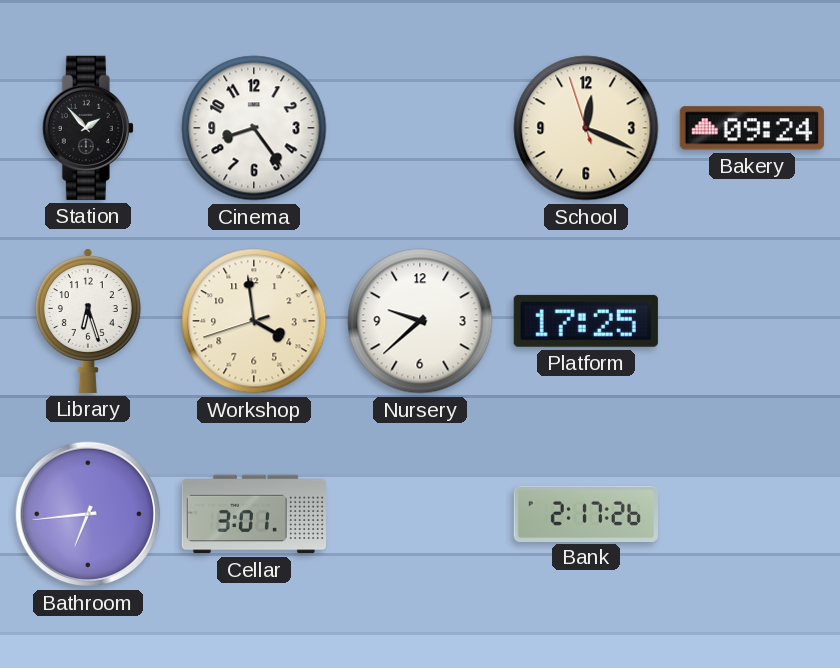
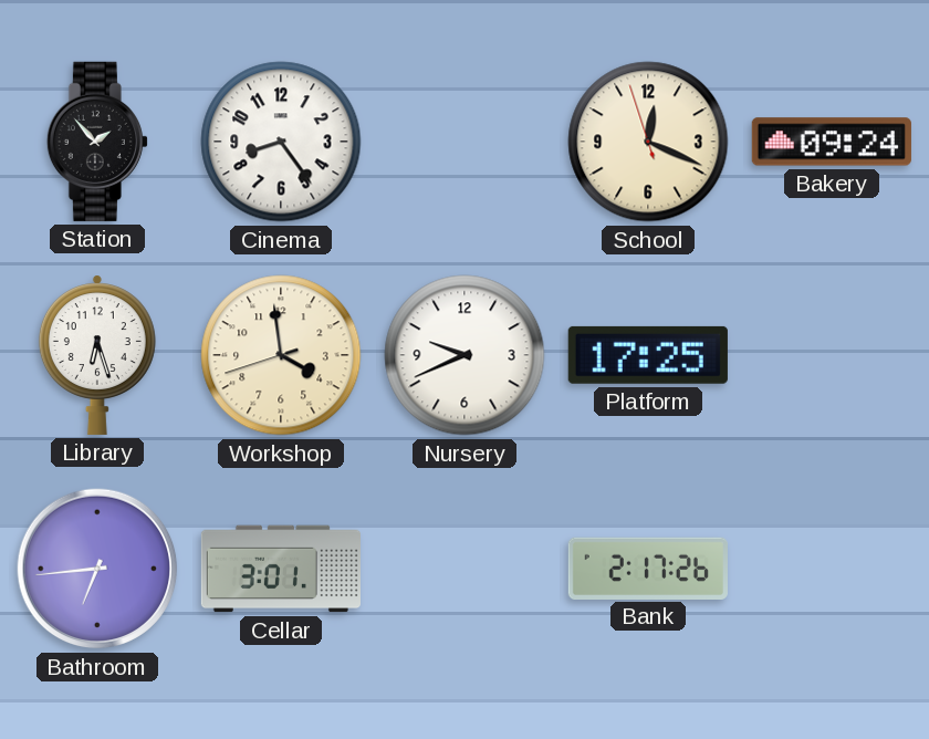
Nursery: 9:38 -> 9:41 (464, 355)
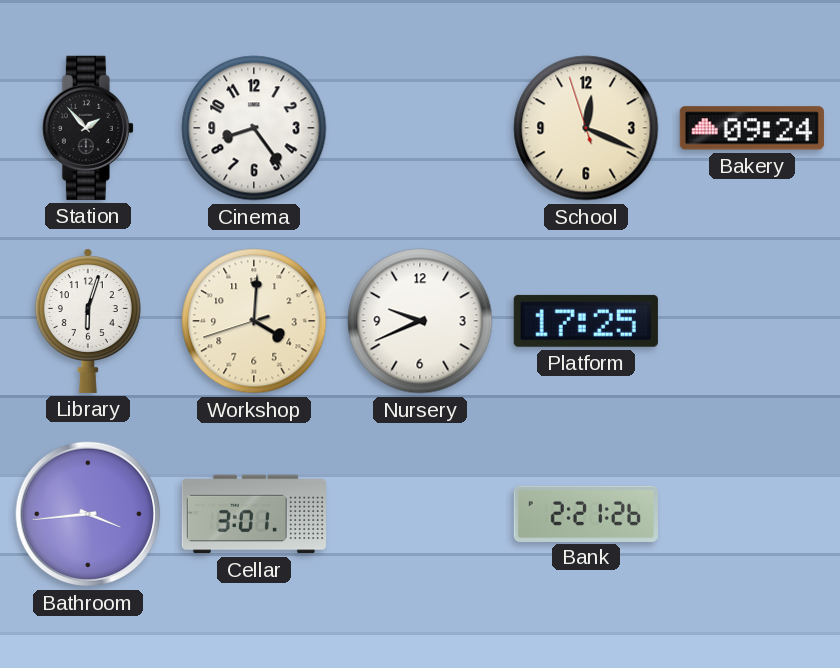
Library: 6:27 -> 6:03 (88, 321)
Workshop: 3:58 -> 4:00 (254, 321)
Bathroom: 6:44 -> 3:44 (88, 514)
Bank: 2:17 -> 2:21 (586, 513)
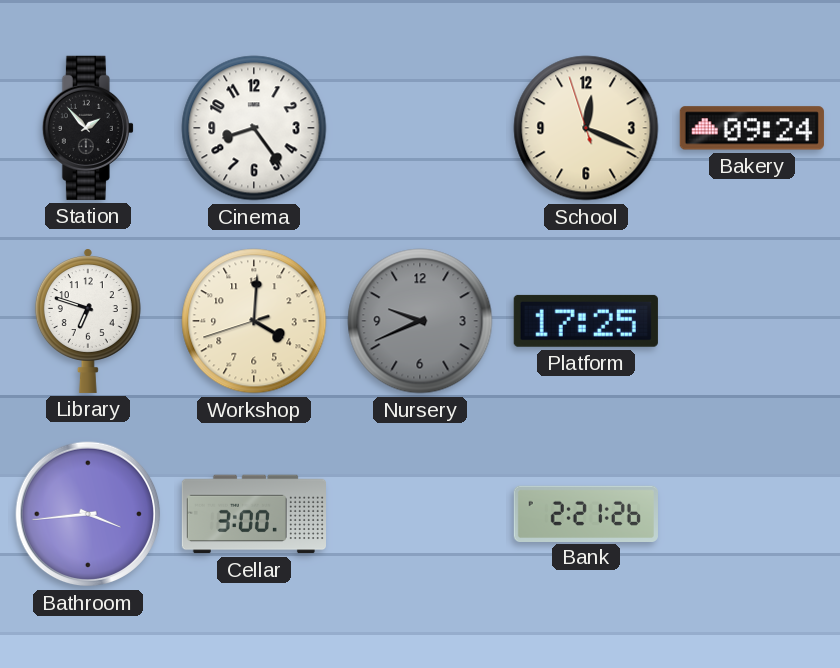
Library: 6:03 -> 6:48 (88, 321)
Nursery dial: white -> grey (420, 321)
Cellar: 3:01 -> 3:00 (253, 514)
